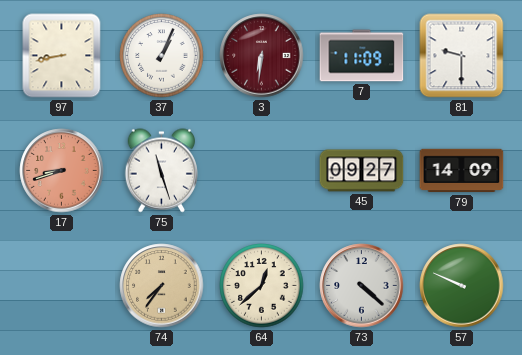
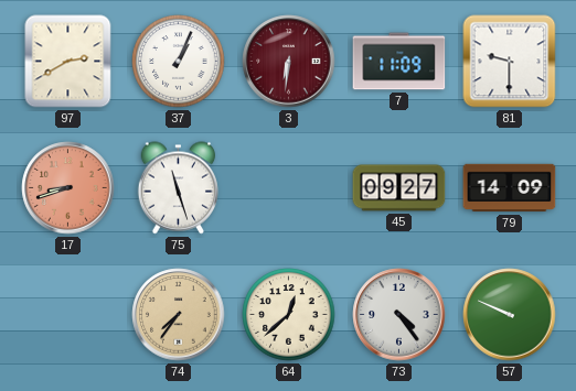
97: 8:43 -> 2:40 (68, 62)
73: 4:22 -> 4:24 (399, 315)
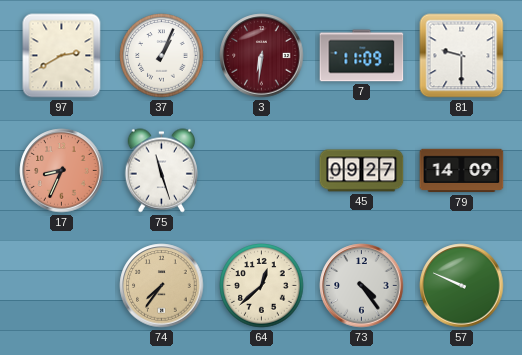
17: 8:42 -> 8:34 (62, 171)
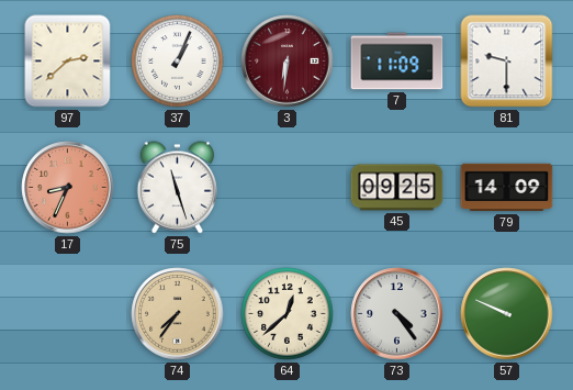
97: 2:40 -> 2:38 (68, 62)
45: 09:27 -> 09:25 (397, 188)
